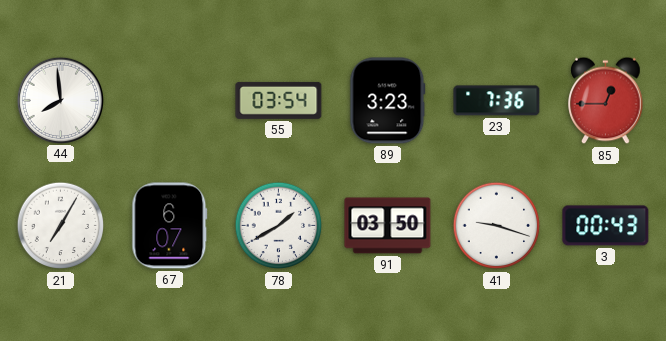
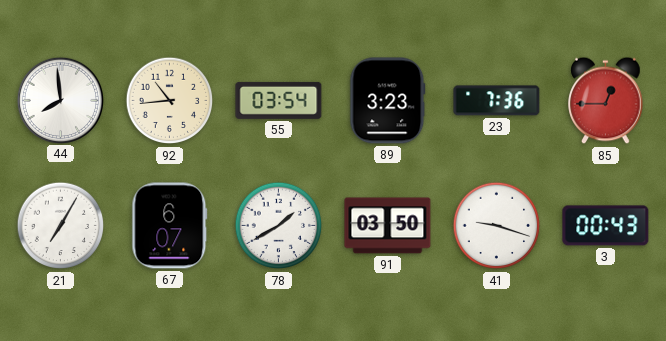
92: none -> 10:44 (170, 101)
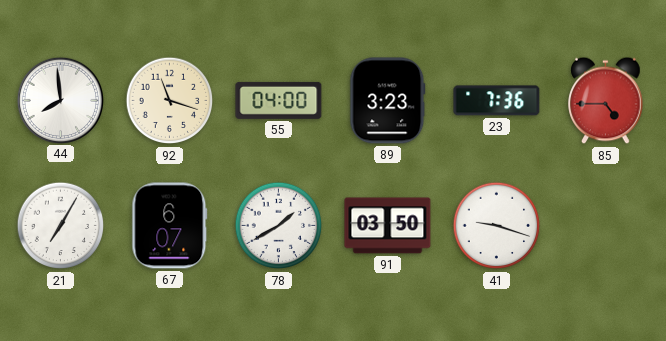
92: 10:44 -> 11:18 (170, 101)
55: 03:54 -> 04:00 (279, 100)
85: 12:45 -> 4:45 (606, 101)
3: 00:43 -> none (606, 226)
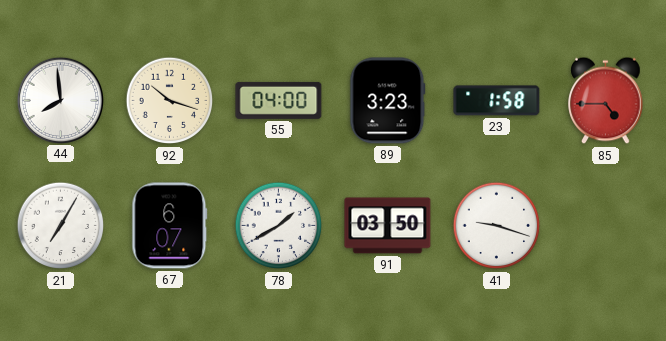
92: 11:18 -> 10:18 (170, 101)
23: 7:36 -> 1:58 (497, 101)
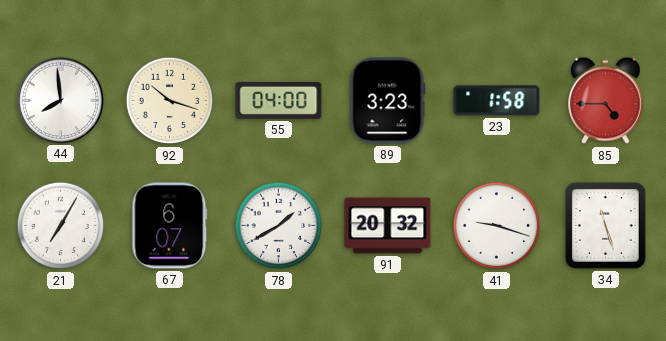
91: 03:50 -> 20:32 (388, 226)
34: none -> 11:27 (606, 226)
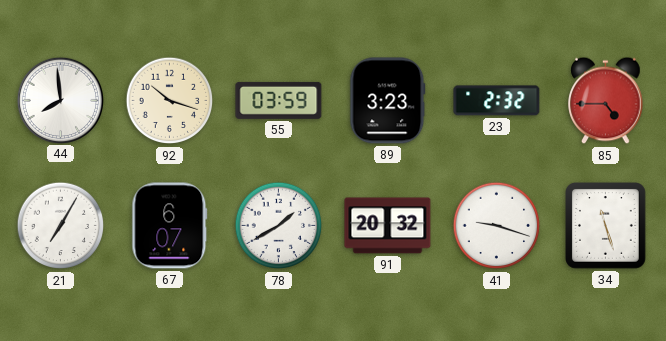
55: 04:00 -> 03:59 (279, 100)
23: 1:58 -> 2:32 (497, 101)
